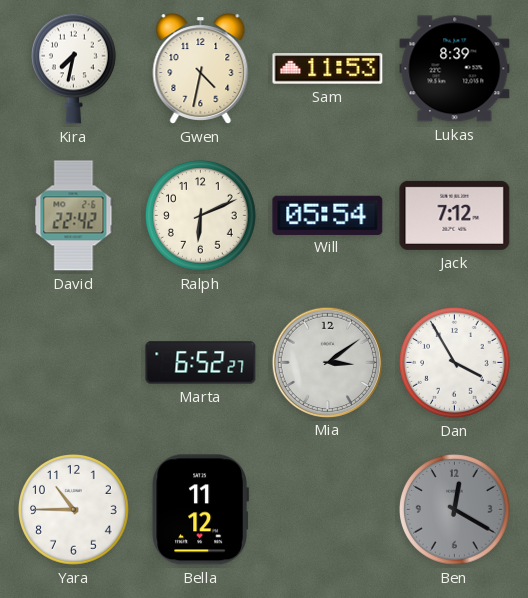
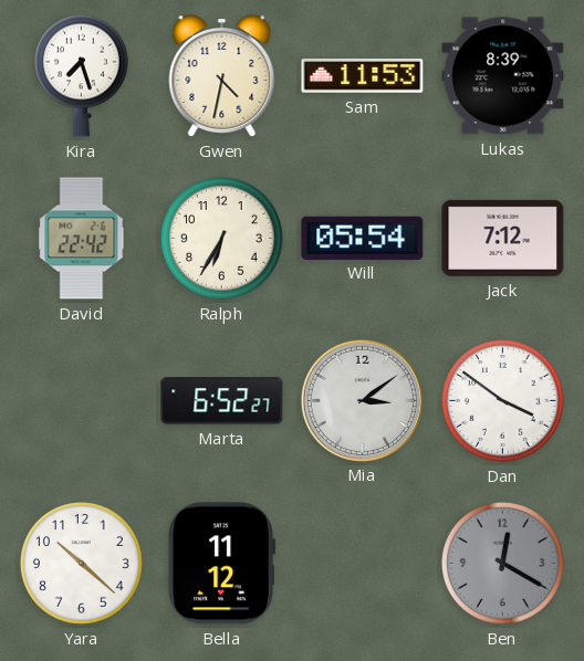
Kira: 7:32 -> 7:27 (81, 75)
Ralph: 6:11 -> 6:35 (222, 239)
Dan: 3:55 -> 3:51 (503, 401)
Yara: 10:45 -> 10:22 (82, 564)
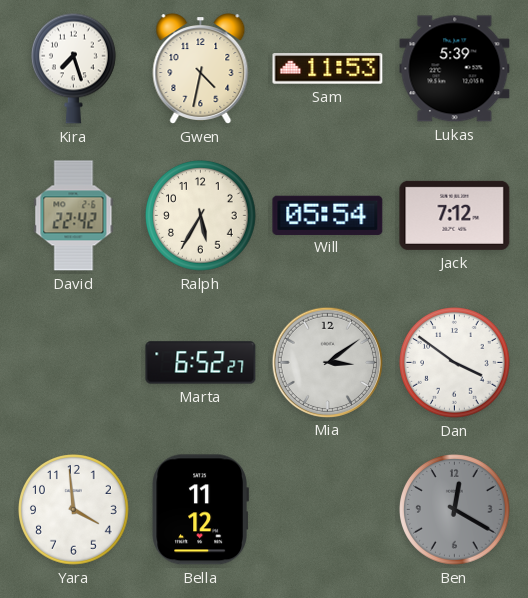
Lukas: 8:39 -> 5:39 (455, 69)
Ralph: 6:35 -> 5:35 (201, 216)
Yara: 10:22 -> 3:59 (74, 510)
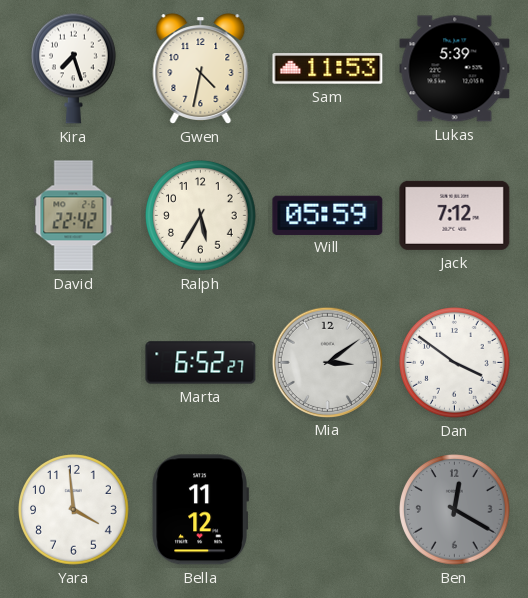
Will: 05:54 -> 05:59 (328, 215)
